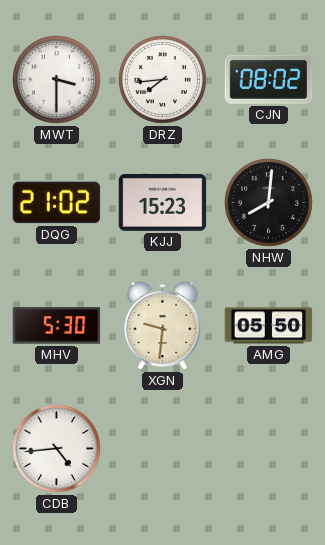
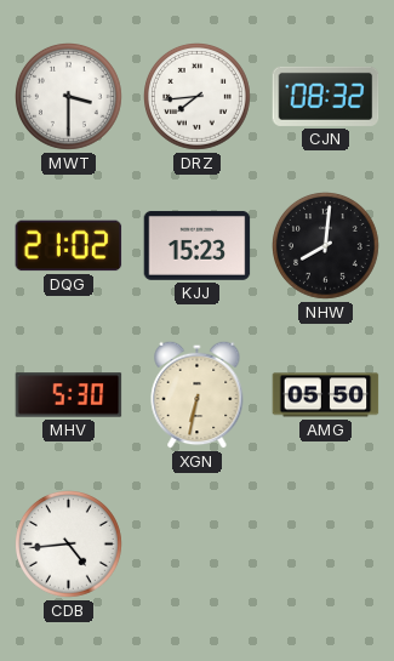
CJN: 08:02 -> 08:32 (326, 96)
XGN: 9:31 -> 6:32 (198, 394)
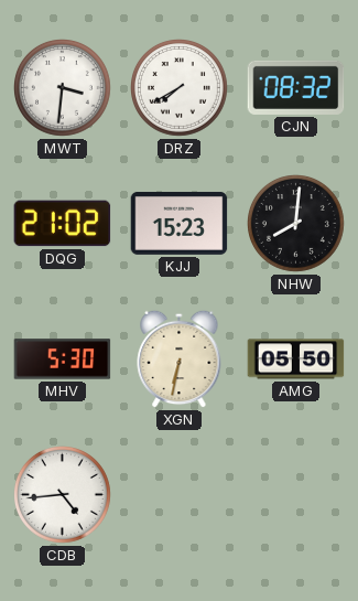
MWT: 3:30 -> 3:31 (63, 88)
DRZ: 7:44 -> 7:40 (180, 88)
